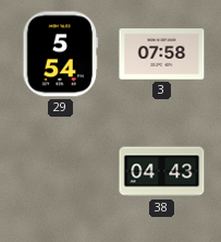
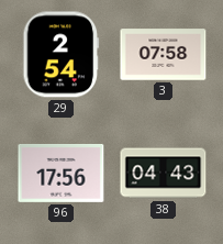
29: 5:54 -> 2:54 (62, 55)
96: none -> 17:56 (62, 173)
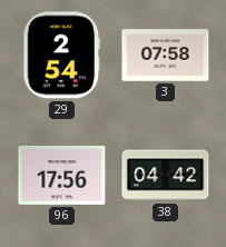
38: 04:43 -> 04:42 (166, 176)
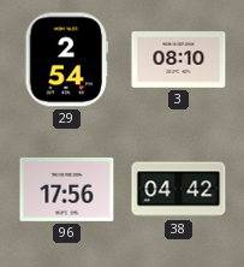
3: 07:58 -> 08:10 (179, 60)
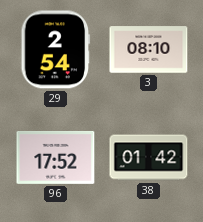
96: 17:56 -> 17:52 (56, 157)
38: 04:42 -> 01:42 (149, 158)
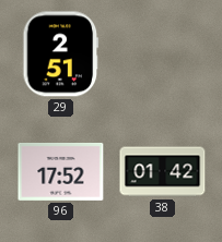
29: 2:54 -> 2:51 (61, 55)
3: 08:10 -> none (149, 50)
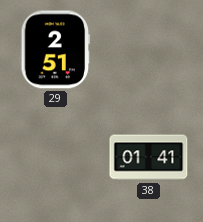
96: 17:52 -> none (61, 171)
38: 01:42 -> 01:41 (149, 158)
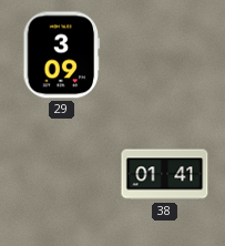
29: 2:51 -> 3:09 (62, 55)
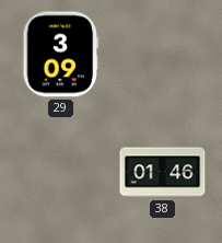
38: 01:41 -> 01:46 (163, 173)
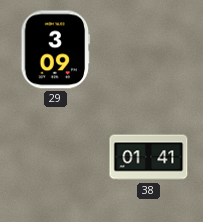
38: 01:46 -> 01:41 (149, 158)
